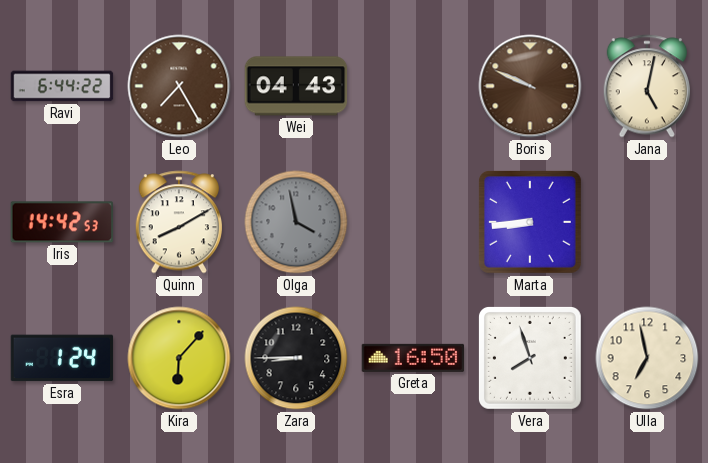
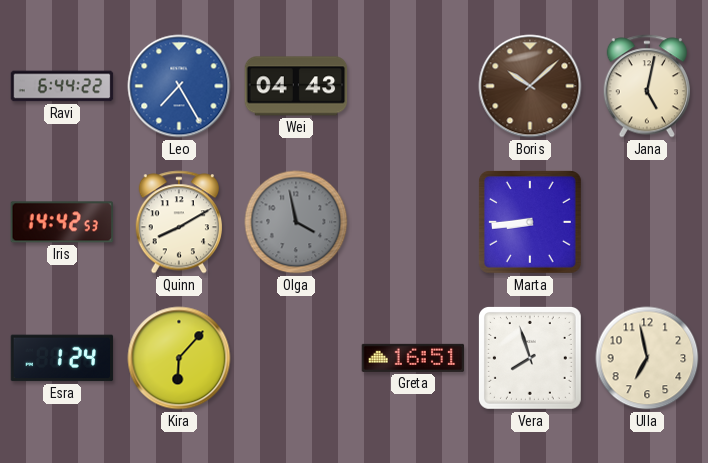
Leo dial: brown -> blue (179, 86)
Boris: 9:49 -> 10:08 (530, 86)
Zara: 8:45 -> none (296, 358)
Greta: 16:50 -> 16:51 (413, 358)
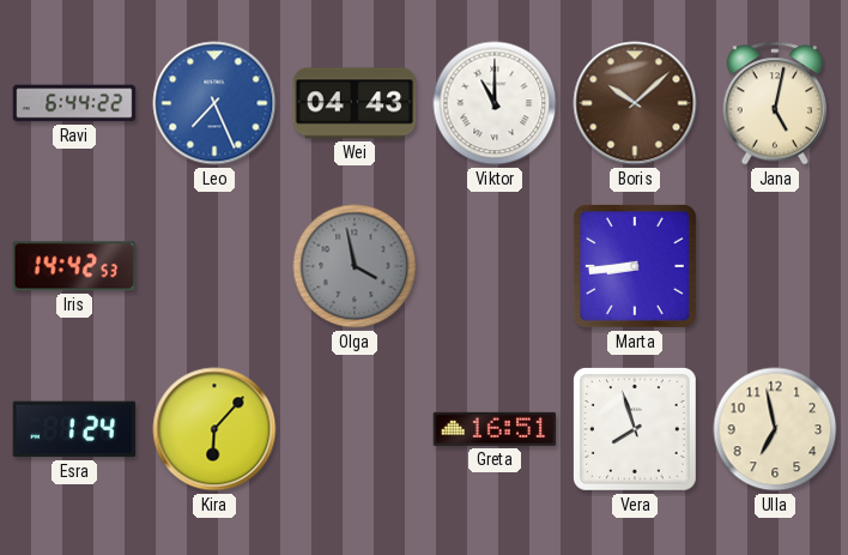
Leo: 7:25 -> 7:26 (214, 103)
Viktor: none -> 11:00 (495, 103)
Quinn: 8:10 -> none (178, 222)
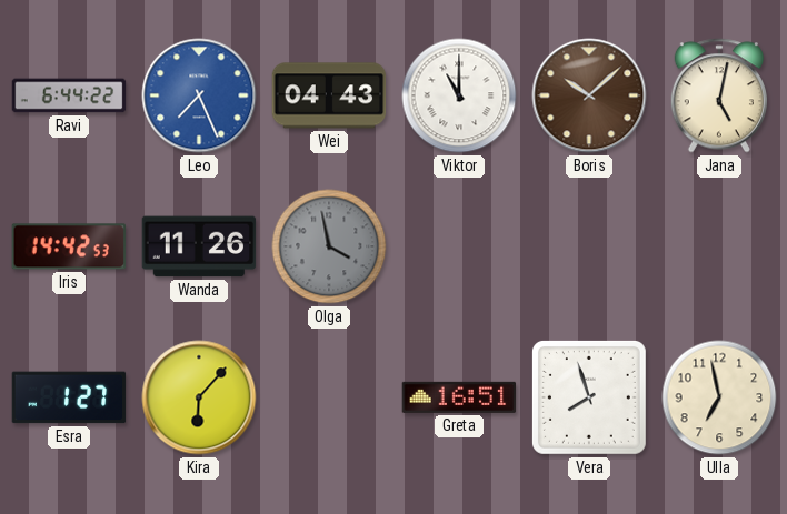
Wanda: none -> 11:26 (199, 246)
Marta: 8:44 -> none (635, 266)
Esra: 1:24 -> 1:27 (69, 397)
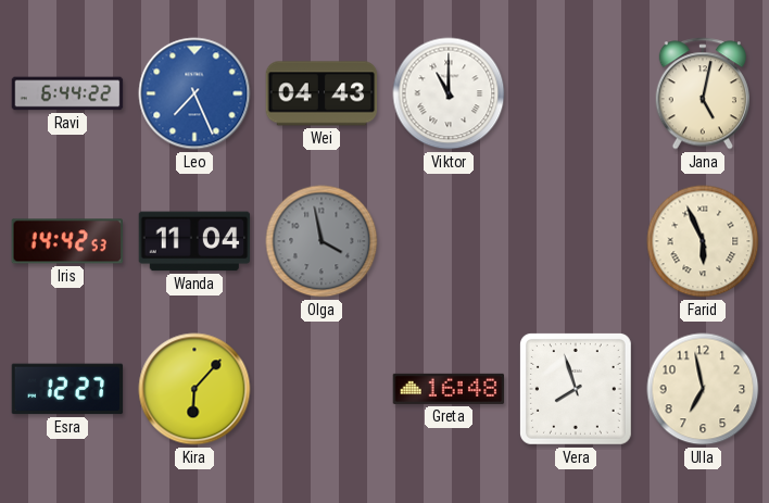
Boris: 10:08 -> none (589, 95)
Wanda: 11:26 -> 11:04 (194, 241)
Farid: none -> 5:56 (703, 241)
Esra: 1:27 -> 12:27 (67, 389)
Greta: 16:51 -> 16:48 (449, 389)
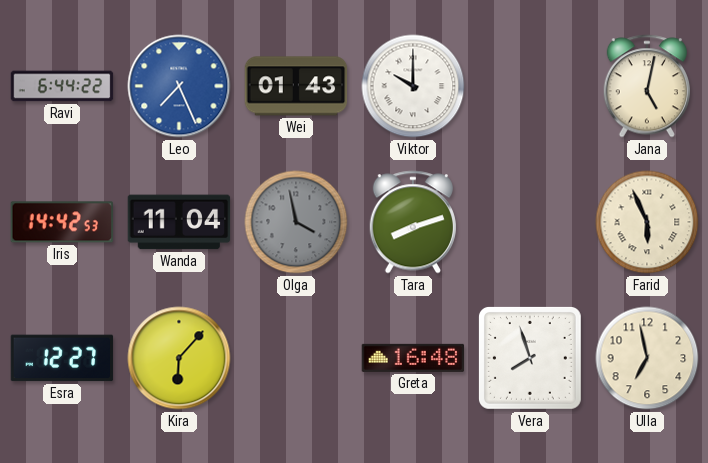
Wei: 04:43 -> 01:43 (296, 86)
Viktor: 11:00 -> 10:00 (413, 86)
Tara: none -> 8:12 (412, 222)
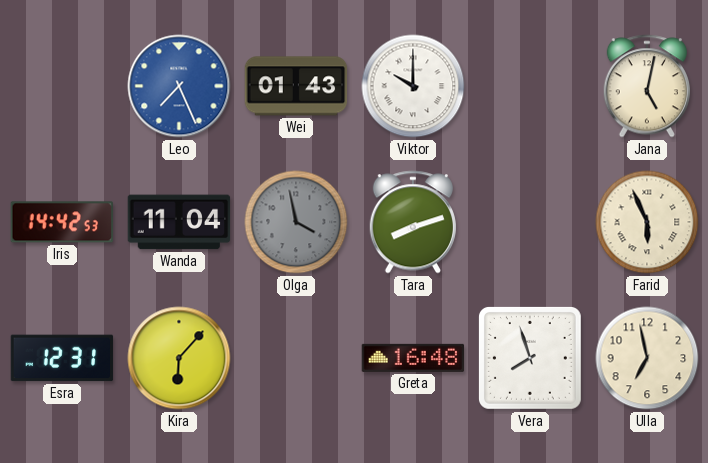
Ravi: 6:44 -> none (62, 86)
Esra: 12:27 -> 12:31 (62, 358)
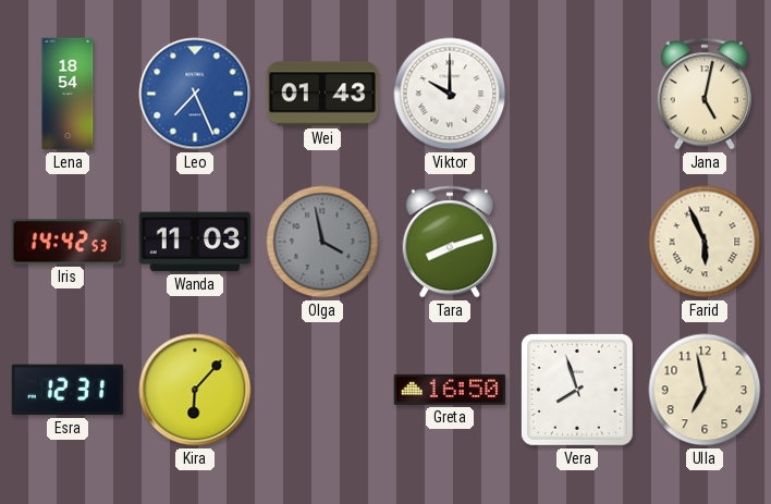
Lena: none -> 18:54 (68, 94)
Wanda: 11:04 -> 11:03 (195, 242)
Greta: 16:48 -> 16:50 (450, 390)
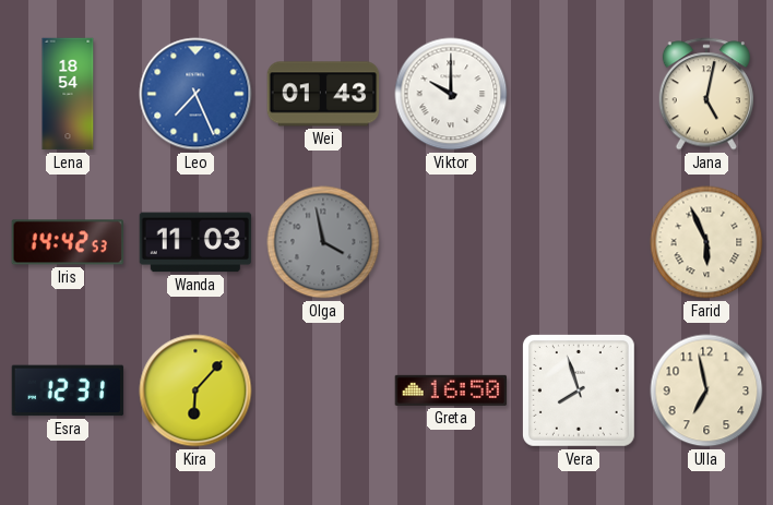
Tara: 8:12 -> none (449, 242)
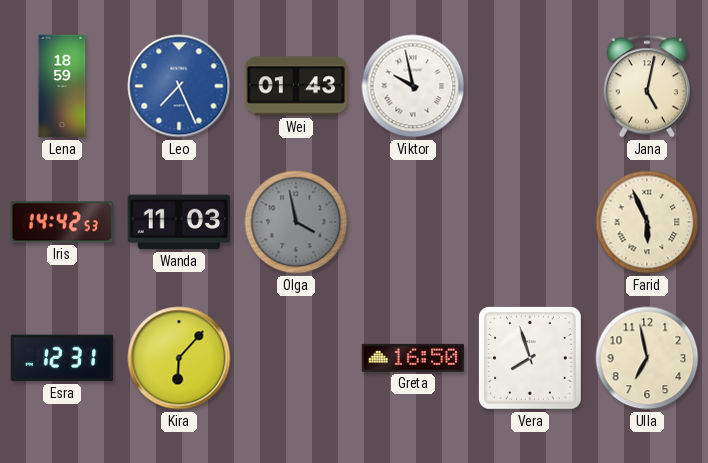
Lena: 18:54 -> 18:59 (62, 86)
Viktor: 10:00 -> 9:58 (413, 86)
